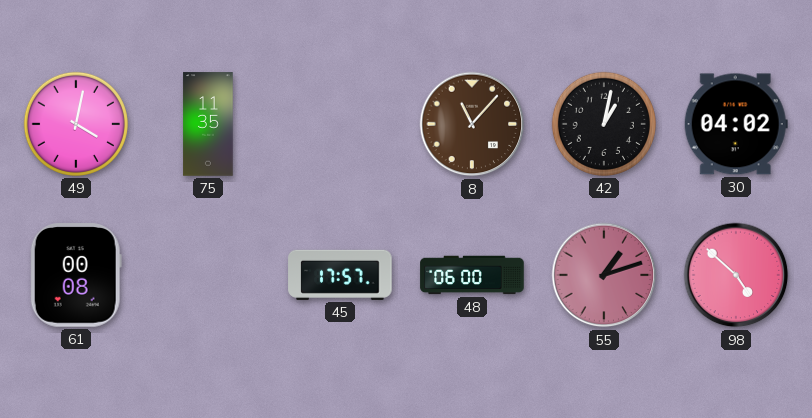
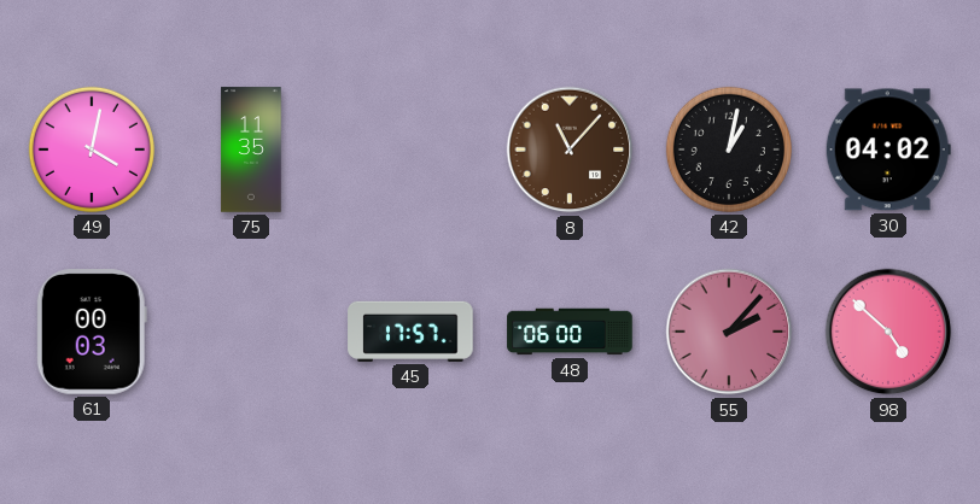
61: 00:08 -> 00:03 (92, 332)
55: 1:12 -> 2:07 (729, 332)
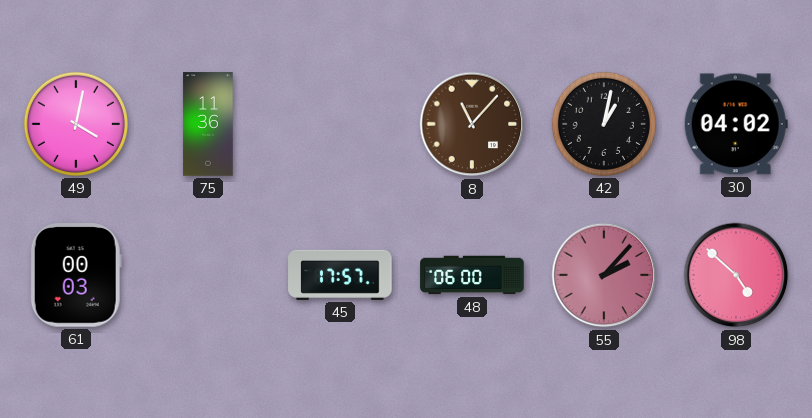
75: 11:35 -> 11:36 (208, 124)
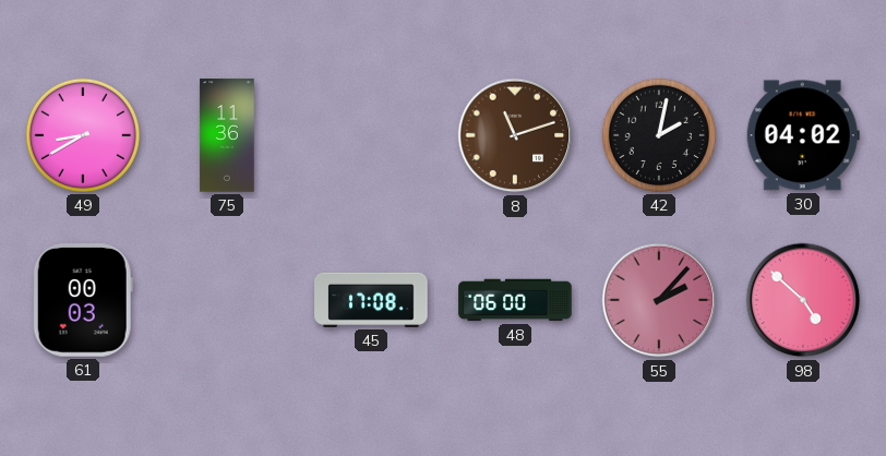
49: 4:02 -> 8:40 (83, 135)
8: 11:07 -> 11:12 (515, 135)
42: 1:02 -> 2:02 (659, 135)
45: 17:57 -> 17:08 (371, 300)
